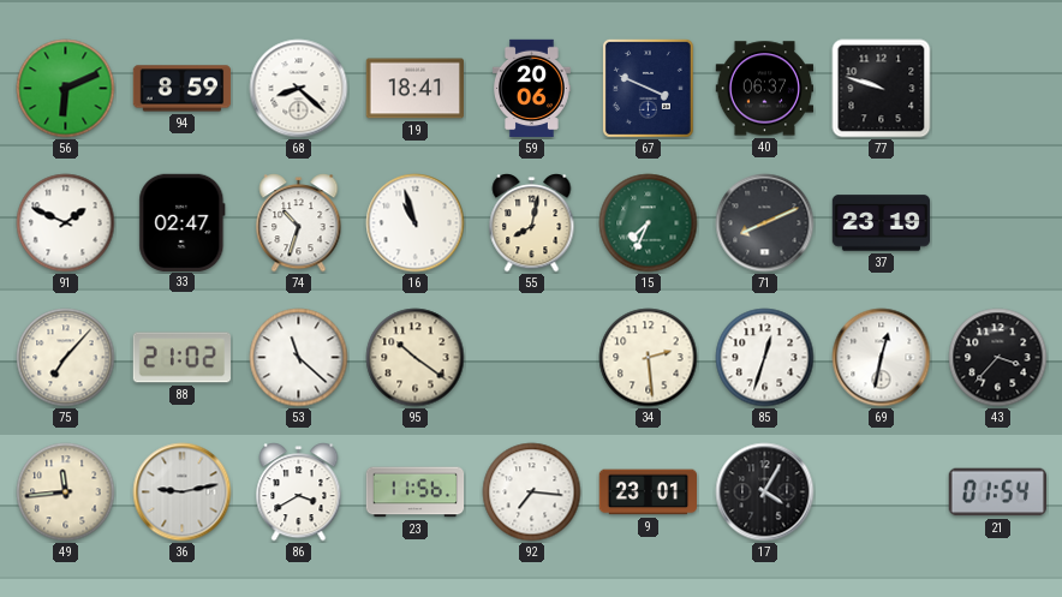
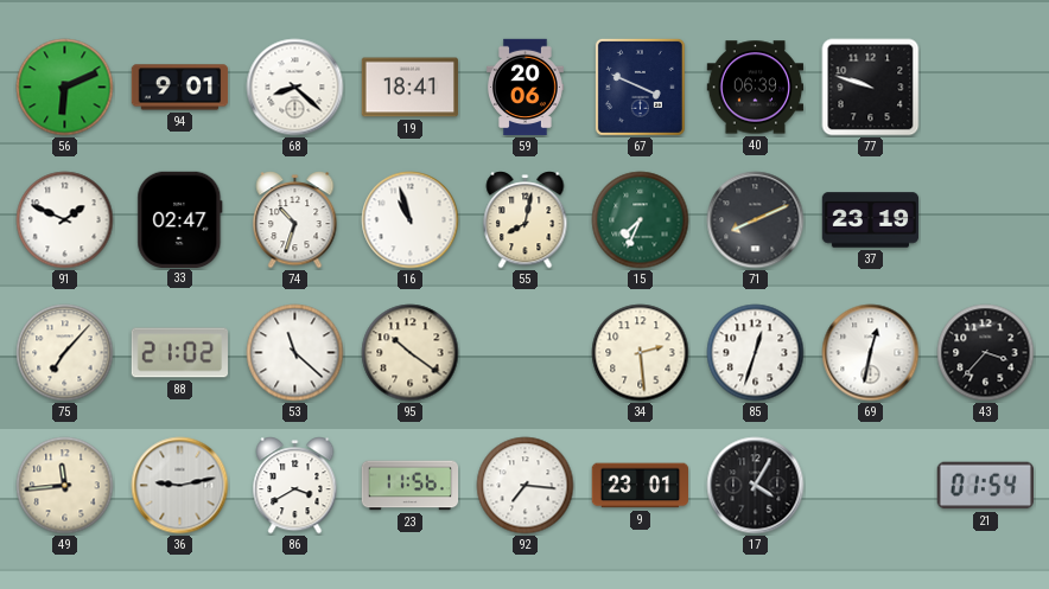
94: 8:59 -> 9:01 (180, 88)
40: 06:37 -> 06:39 (756, 88)
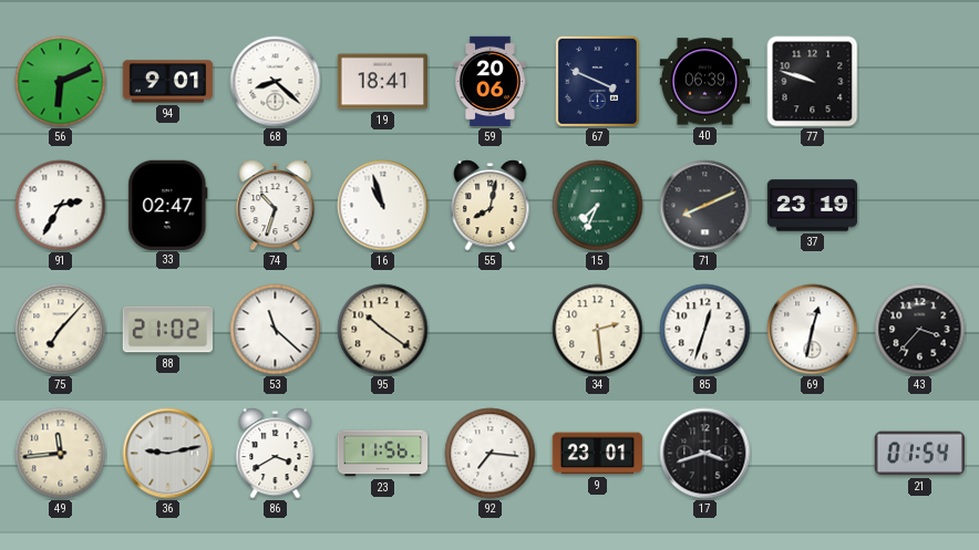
91: 1:49 -> 2:35 (61, 206)
17: 4:05 -> 3:42 (705, 454)
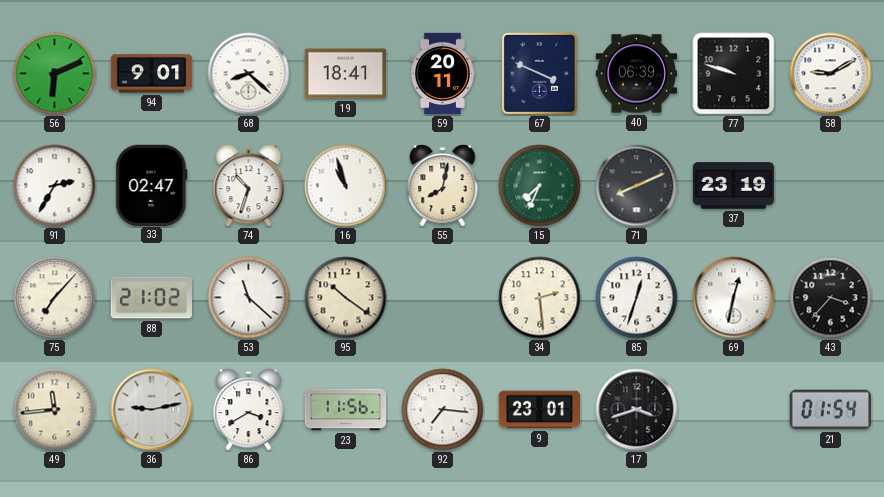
59: 20:06 -> 20:11 (443, 74)
58: none -> 9:10 (831, 74)
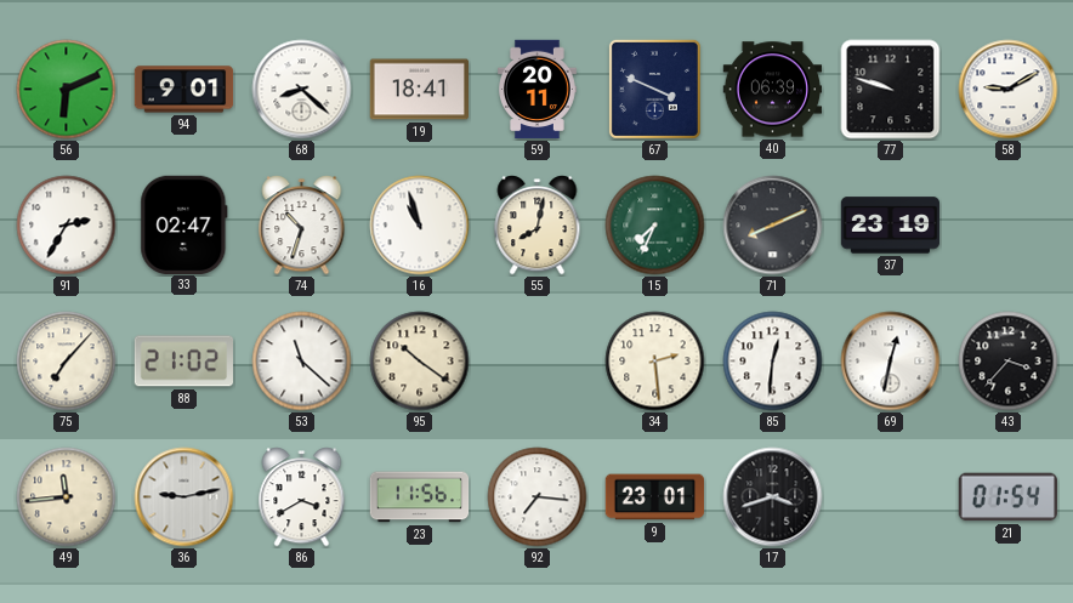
85: 12:33 -> 12:31 (773, 362)
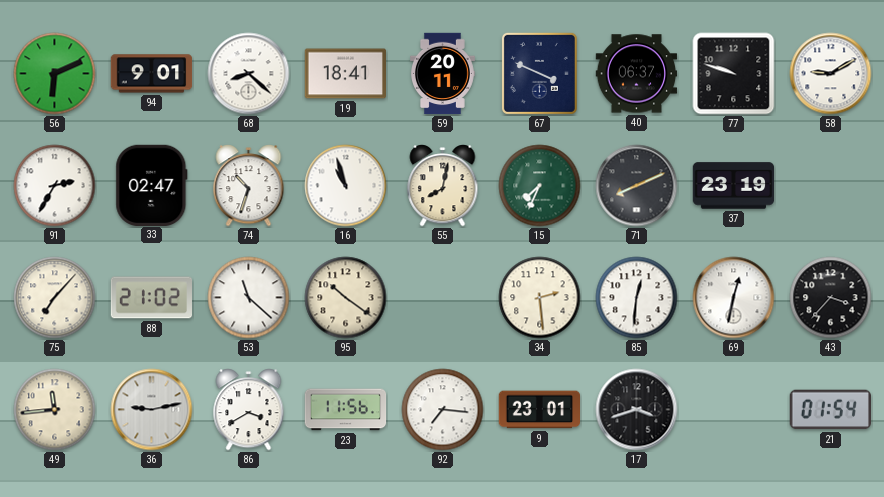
40: 06:39 -> 06:37 (637, 74)
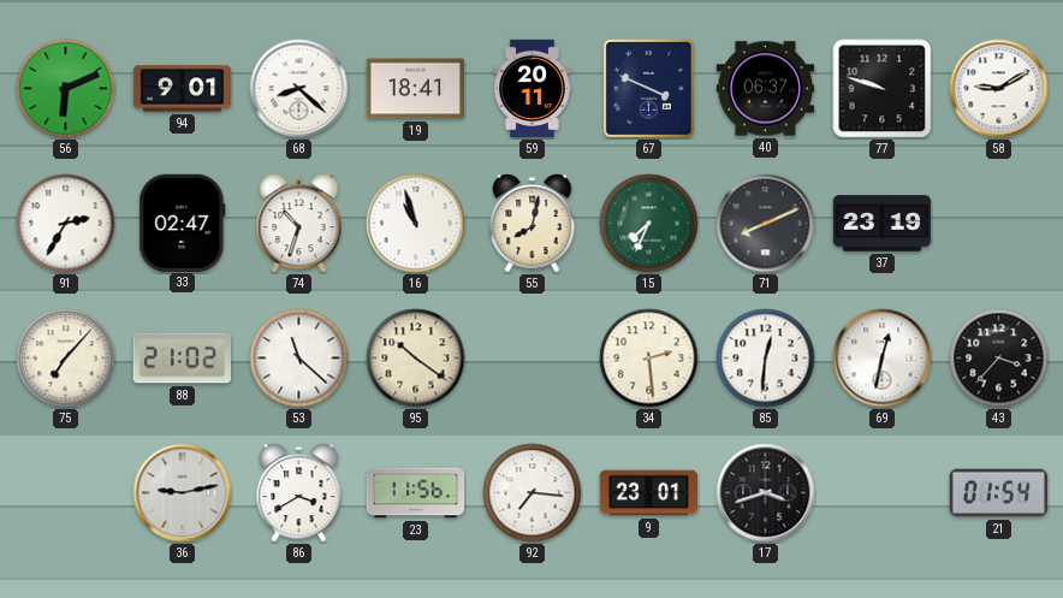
49: 11:44 -> none (55, 410)
